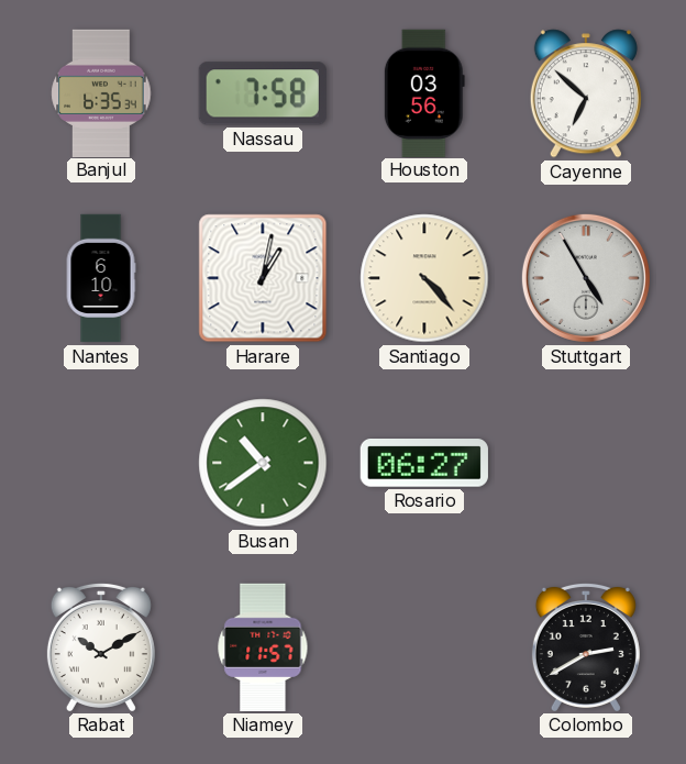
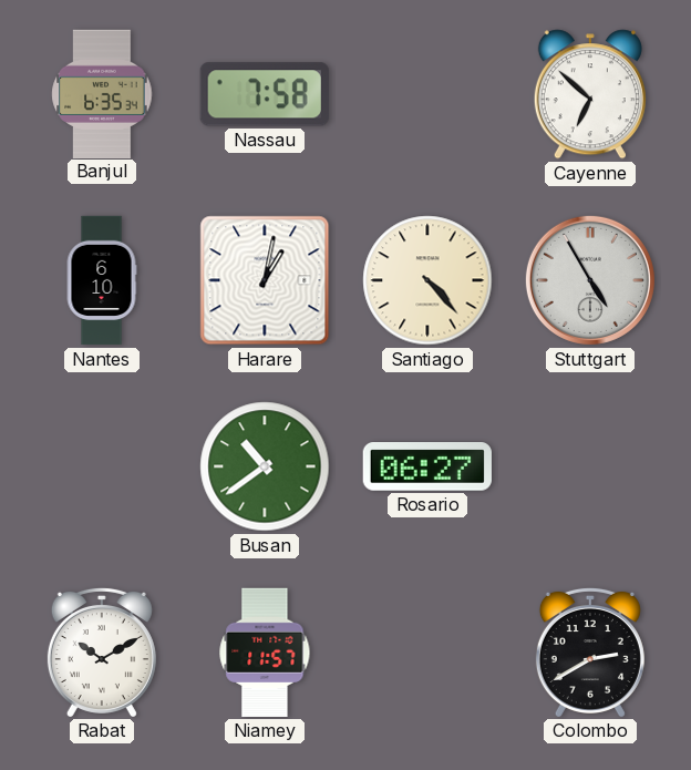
Houston: 03:56 -> none (424, 92)
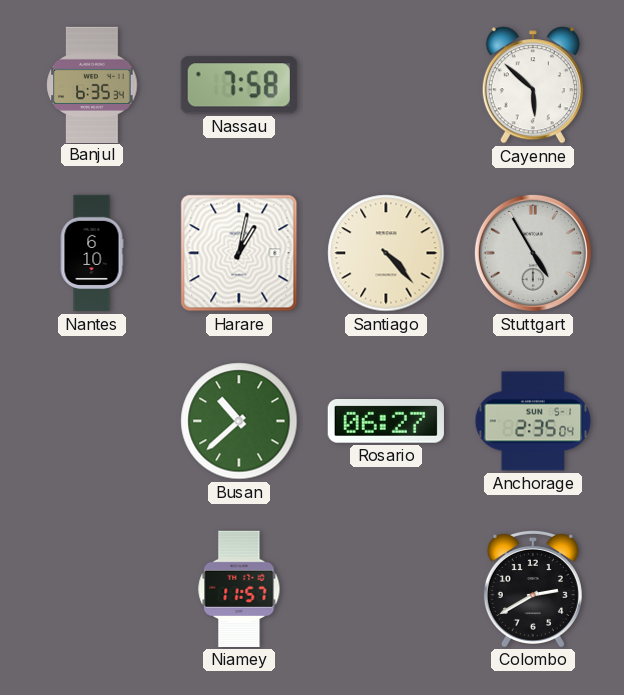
Cayenne: 6:52 -> 5:52 (533, 85)
Busan: 10:39 -> 10:38 (239, 421)
Anchorage: none -> 2:35 (533, 421)
Rabat: 10:10 -> none (102, 651)
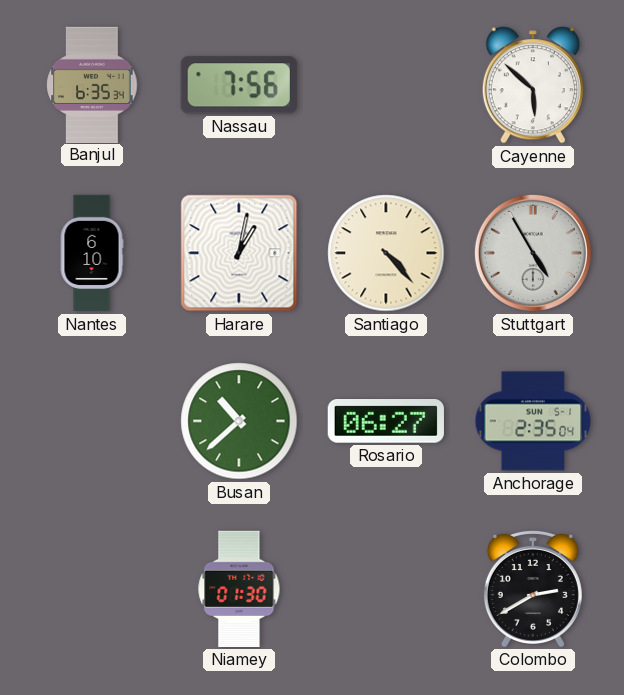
Nassau: 7:58 -> 7:56 (239, 85)
Niamey: 11:57 -> 01:30 (239, 589)
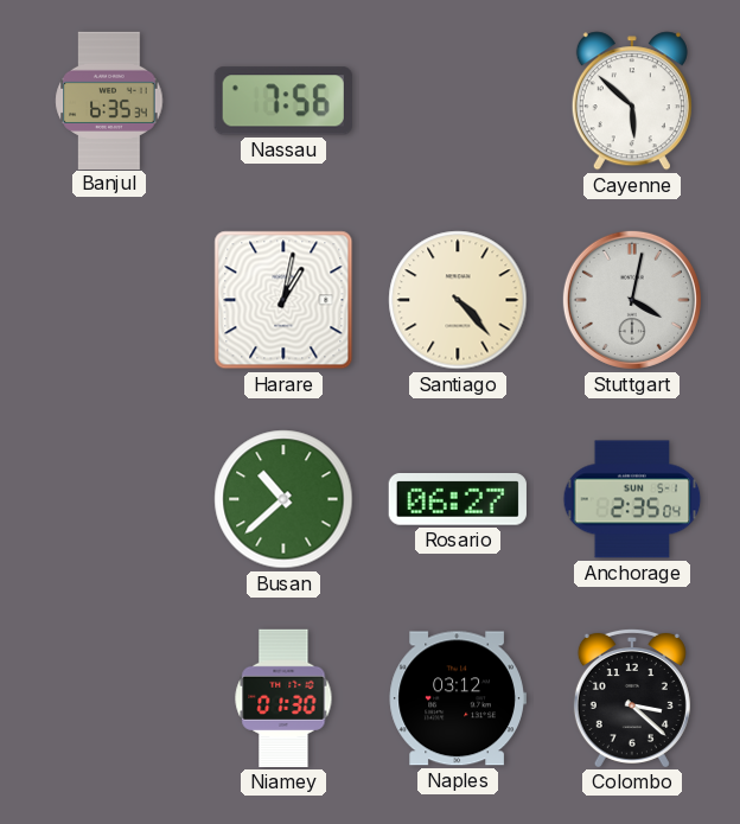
Nantes: 6:10 -> none (92, 253)
Stuttgart: 4:55 -> 4:02 (632, 300)
Naples: none -> 03:12 (458, 698)
Colombo: 2:40 -> 3:22 (632, 697)
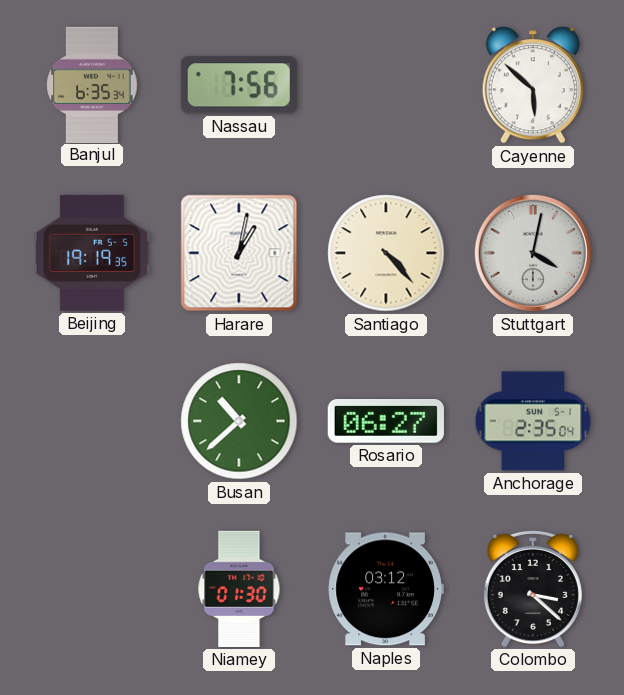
Beijing: none -> 19:19 (91, 253)
